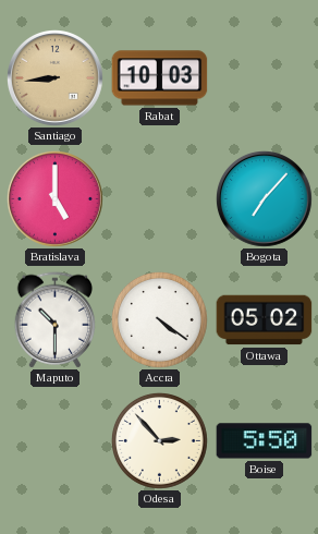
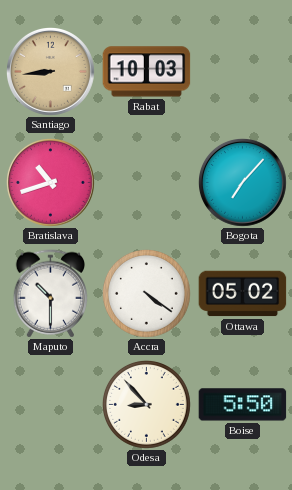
Bratislava: 5:00 -> 10:42 (51, 183)
Odesa: 2:53 -> 8:53 (146, 404)
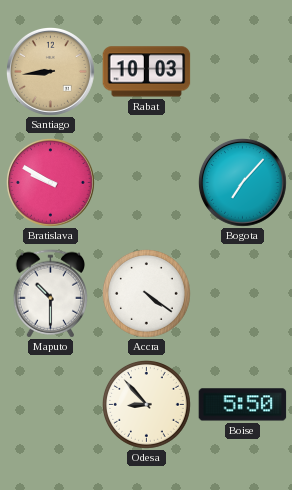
Bratislava: 10:42 -> 9:50 (51, 183)
Ottawa: 05:02 -> none (243, 294)
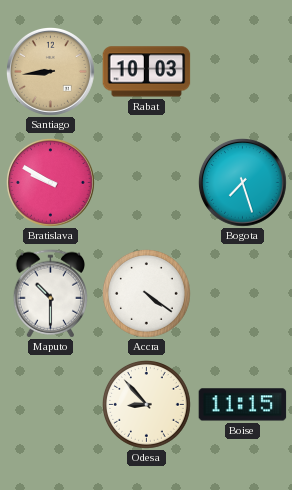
Bogota: 7:07 -> 7:27 (243, 183)
Boise: 5:50 -> 11:15 (243, 405)
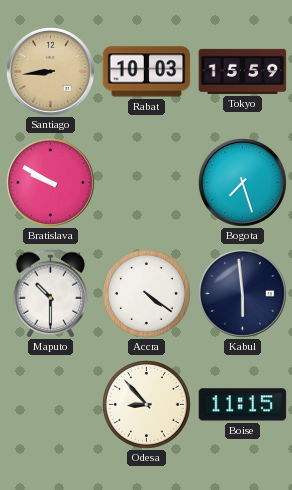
Tokyo: none -> 15:59 (243, 71)
Kabul: none -> 5:59 (243, 294)
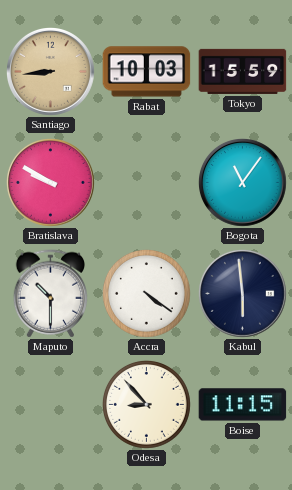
Bogota: 7:27 -> 11:06 (243, 183)
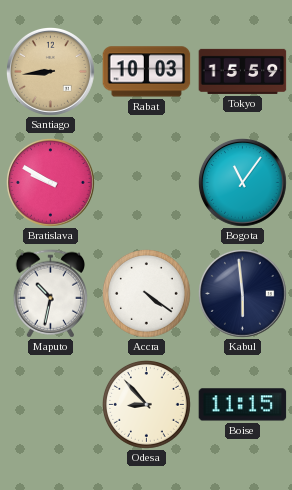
Maputo: 10:30 -> 10:32 (50, 294)
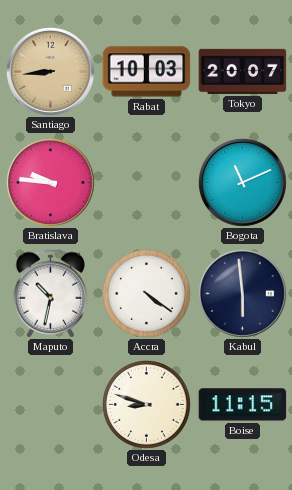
Tokyo: 15:59 -> 20:07 (243, 71)
Bratislava: 9:50 -> 9:46 (51, 183)
Bogota: 11:06 -> 11:11 (243, 183)
Odesa: 8:53 -> 8:48 (146, 404)
